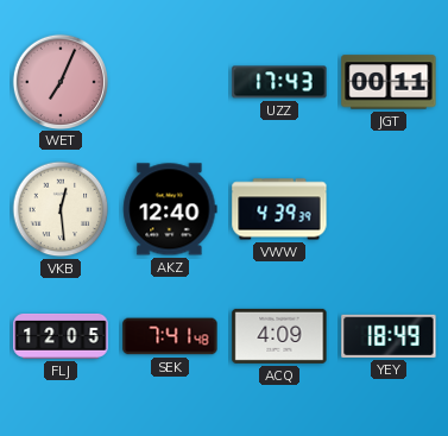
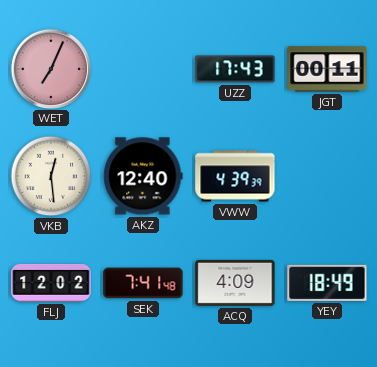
FLJ: 12:05 -> 12:02 (51, 283)
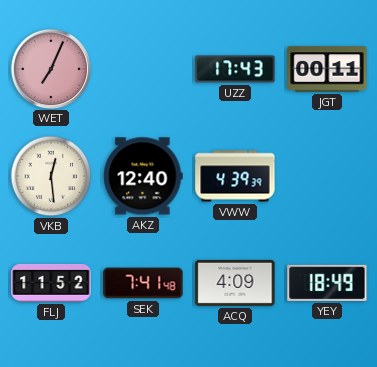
FLJ: 12:02 -> 11:52 (51, 283)
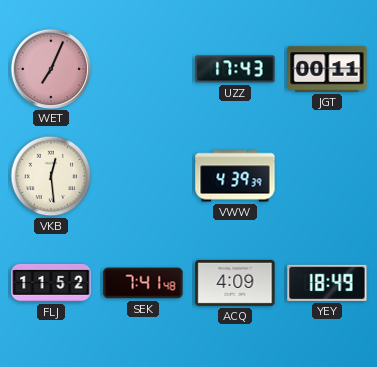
AKZ: 12:40 -> none (143, 176)
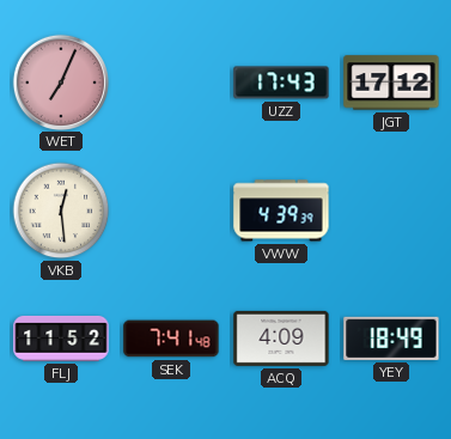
JGT: 00:11 -> 17:12 (391, 83)
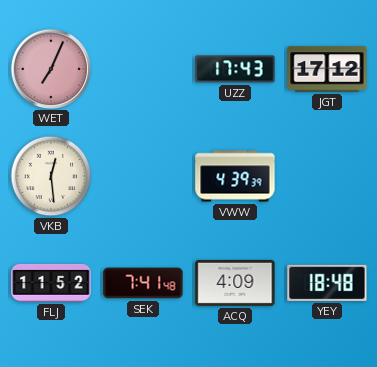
YEY: 18:49 -> 18:48 (327, 283)
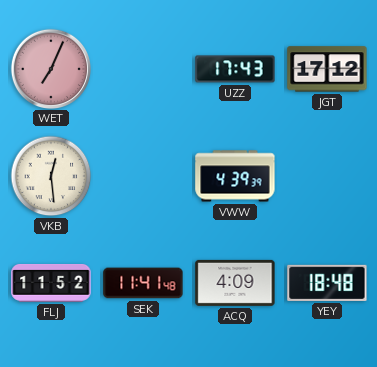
SEK: 7:41 -> 11:41 (143, 283)
